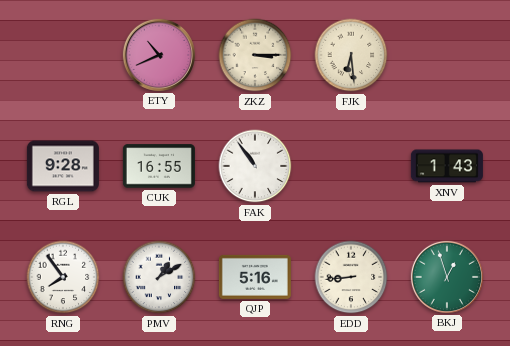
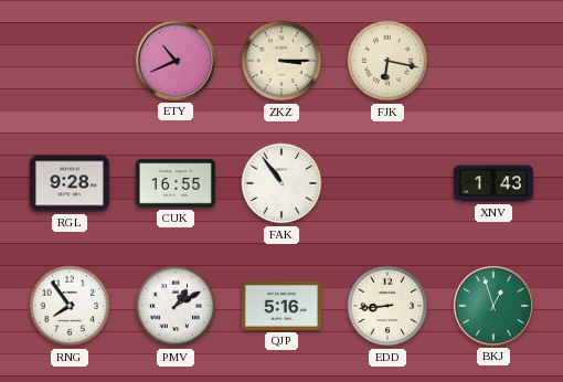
FJK: 6:29 -> 6:17 (387, 61)
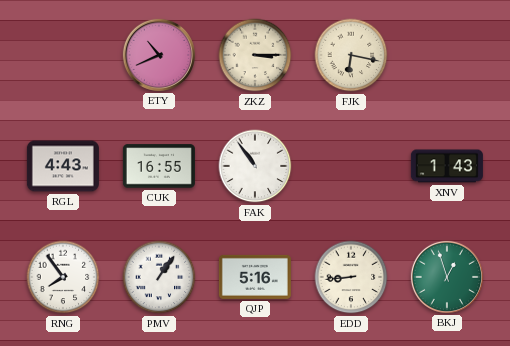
RGL: 9:28 -> 4:43 (63, 166)
PMV: 1:10 -> 1:06 (159, 277)
